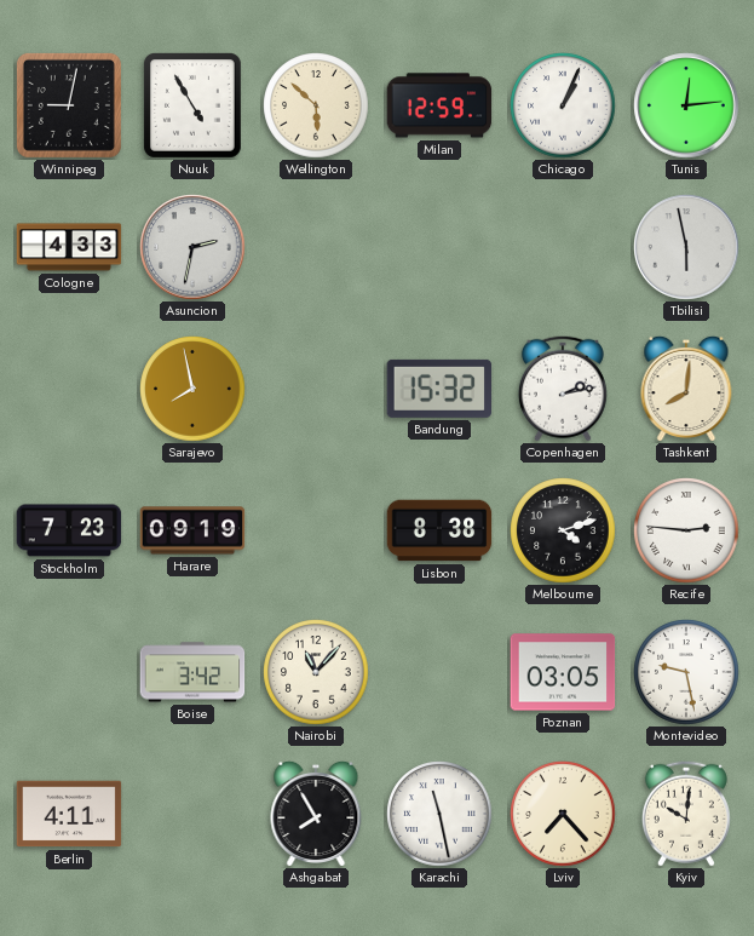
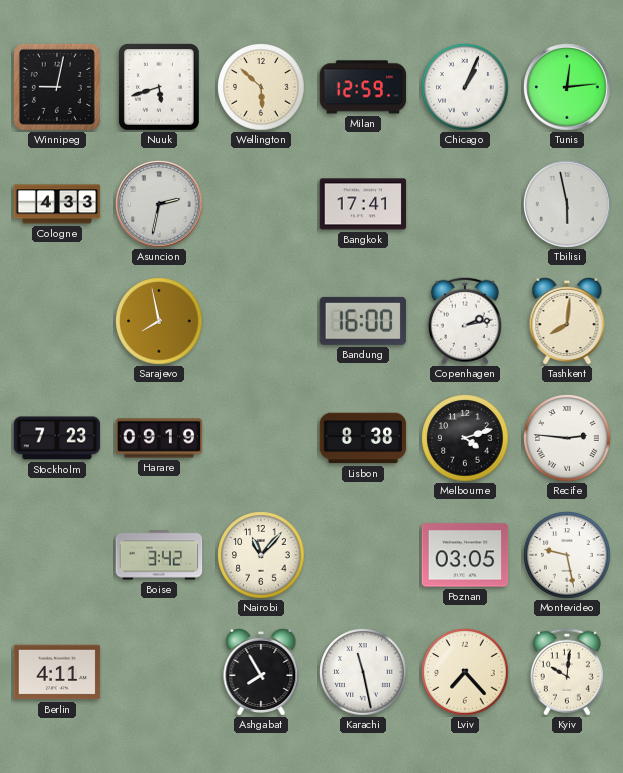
Nuuk: 4:55 -> 5:42 (160, 88)
Bangkok: none -> 17:41 (363, 204)
Bandung: 15:32 -> 16:00 (363, 321)
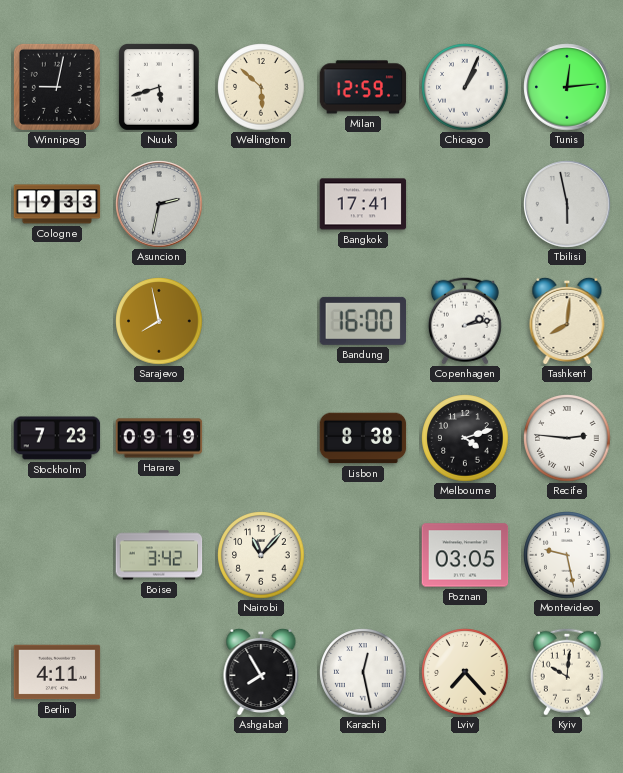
Cologne: 4:33 -> 19:33 (57, 204)
Karachi: 11:28 -> 12:28 (363, 672)
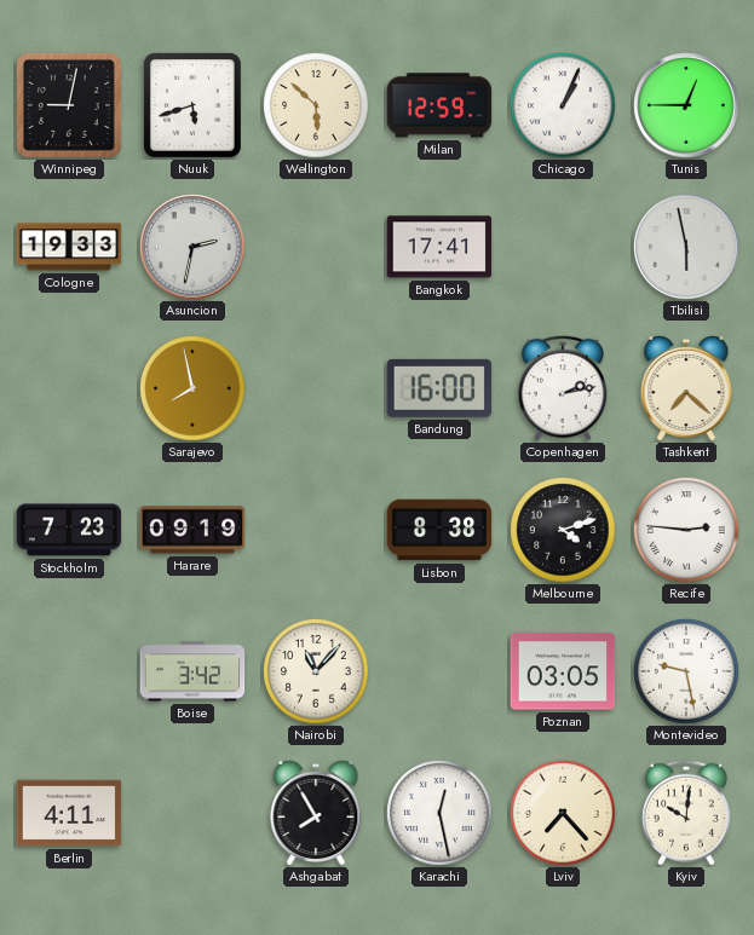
Tunis: 12:14 -> 12:45 (686, 105)
Tashkent: 8:01 -> 7:22 (686, 387)
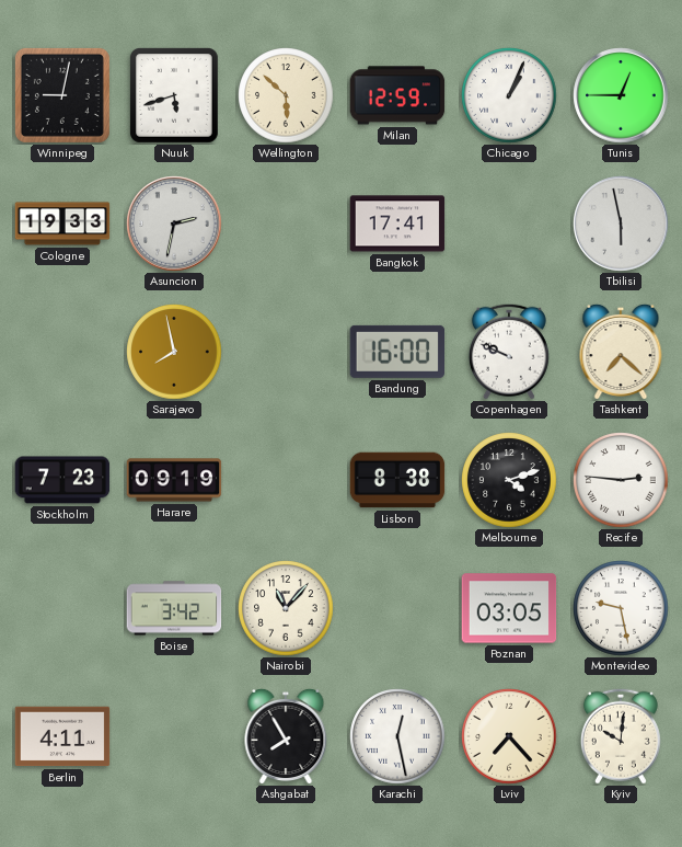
Copenhagen: 2:13 -> 9:49 (509, 352)
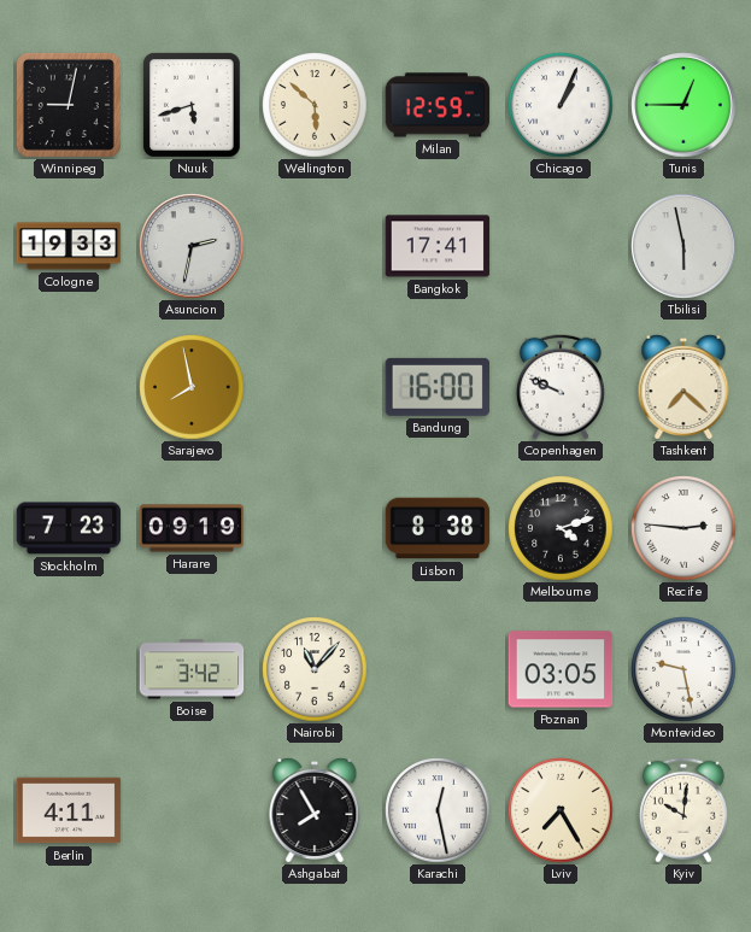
Lviv: 7:23 -> 7:25 (561, 810)
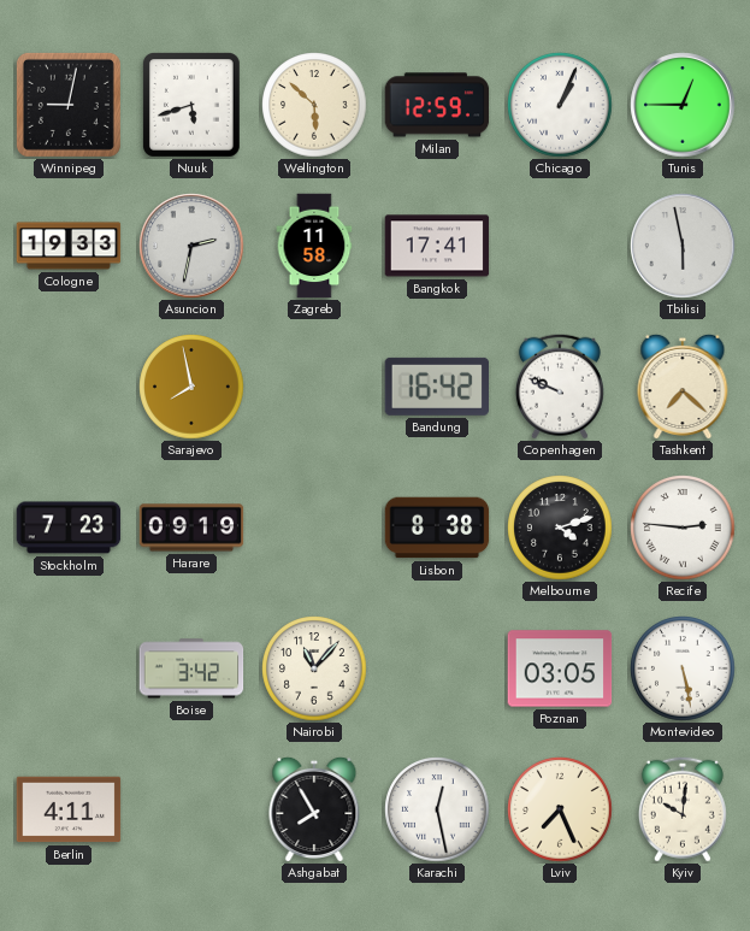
Zagreb: none -> 11:58 (314, 246)
Bandung: 16:00 -> 16:42 (437, 387)
Montevideo: 9:28 -> 5:28 (683, 668)
Lviv: 7:25 -> 7:26 (560, 809)
